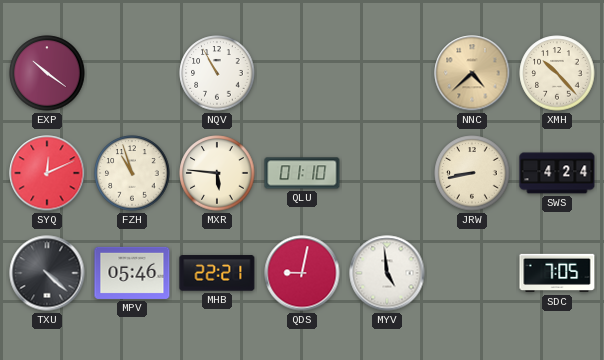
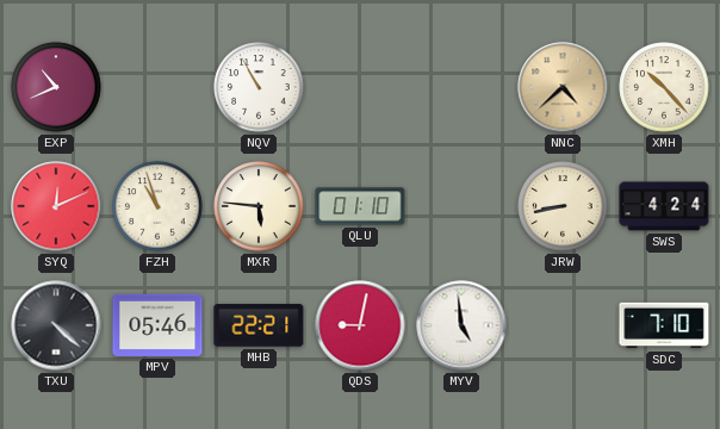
EXP: 10:21 -> 10:41 (56, 87)
SDC: 7:05 -> 7:10 (664, 325)
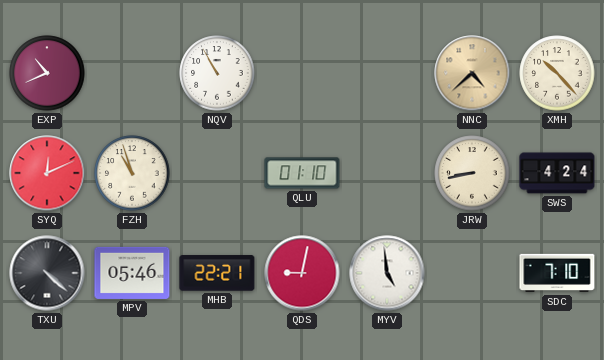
MXR: 5:46 -> none (259, 206)
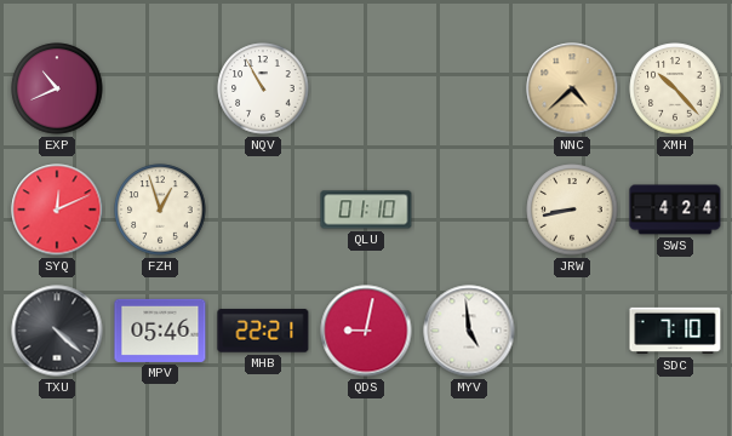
FZH: 10:57 -> 12:57 (160, 210)
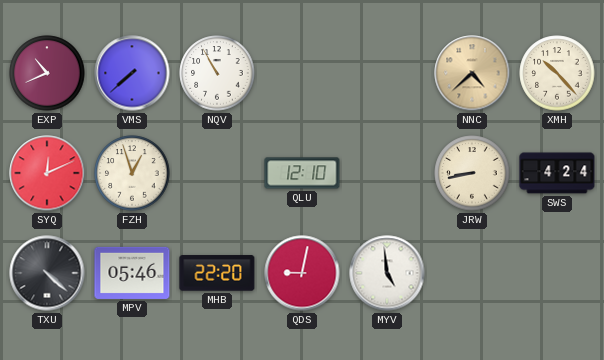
VMS: none -> 7:38 (132, 73)
QLU: 01:10 -> 12:10 (302, 173)
MHB: 22:21 -> 22:20 (217, 273)
SDC: 7:10 -> none (675, 331)
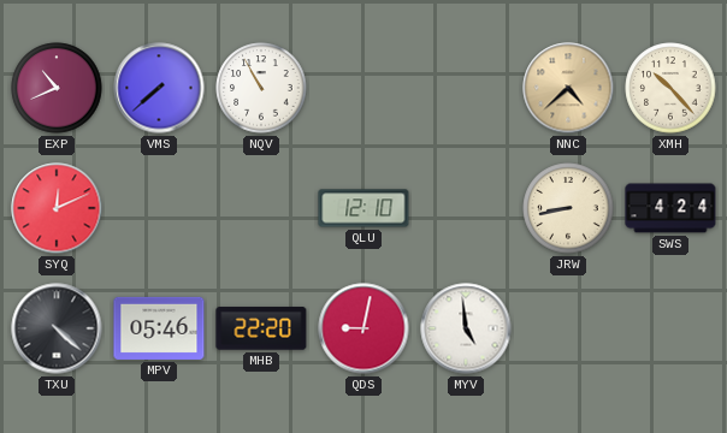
FZH: 12:57 -> none (132, 173)
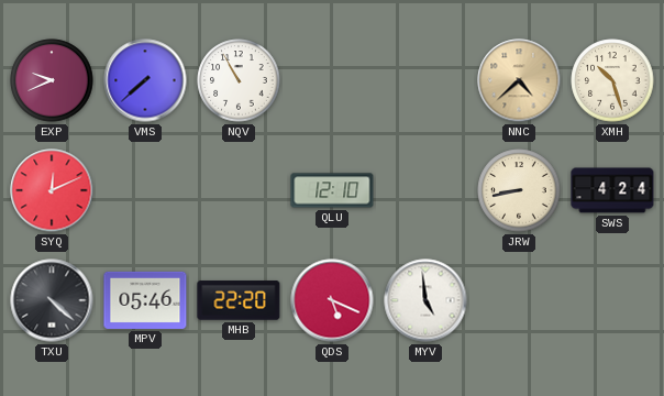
EXP: 10:41 -> 9:41 (52, 80)
XMH: 10:23 -> 10:27 (612, 80)
QDS: 9:02 -> 5:19 (332, 300)
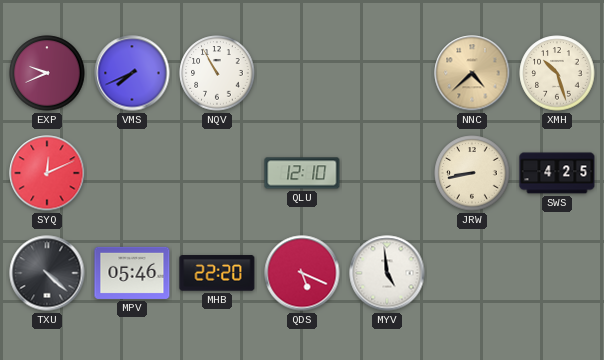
VMS: 7:38 -> 7:41 (132, 73)
SWS: 4:24 -> 4:25 (557, 173)
